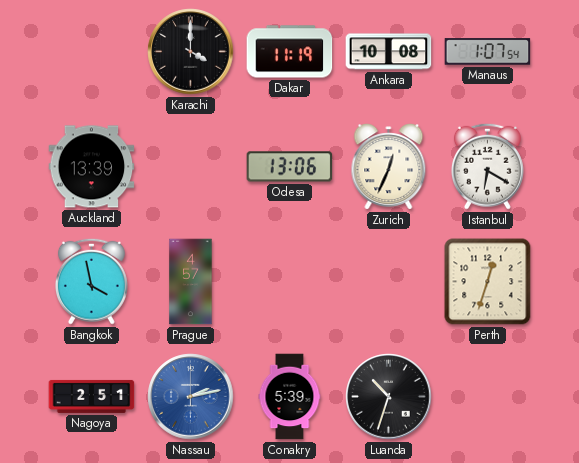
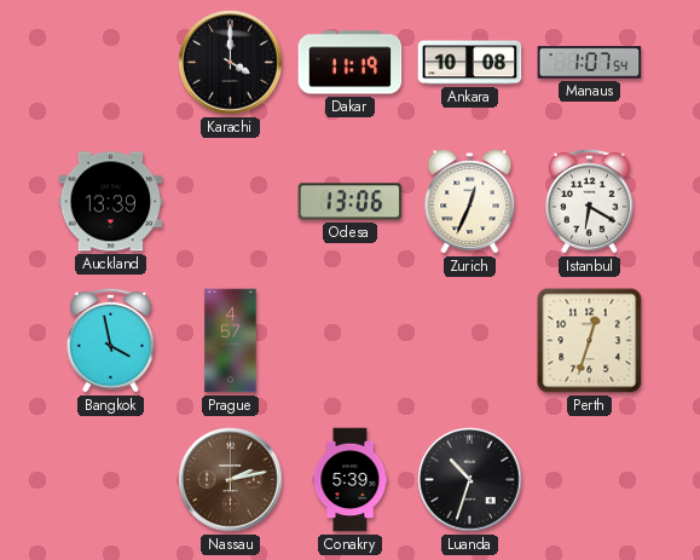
Nagoya: 2:51 -> none (92, 396)
Nassau dial: blue -> brown (231, 480)
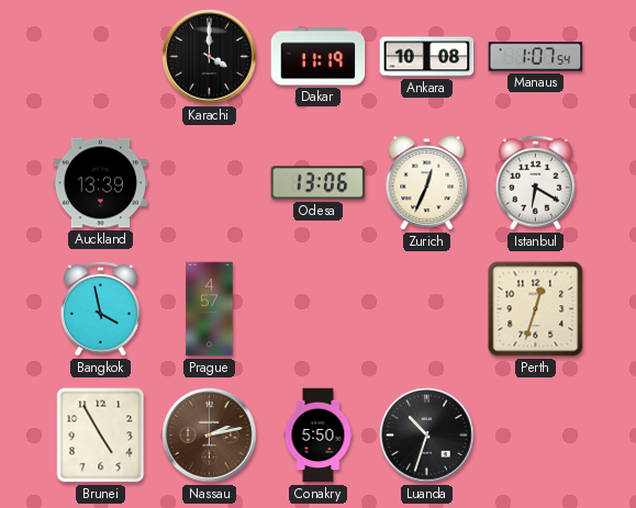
Brunei: none -> 4:55 (101, 436)
Conakry: 5:39 -> 5:50 (319, 436)
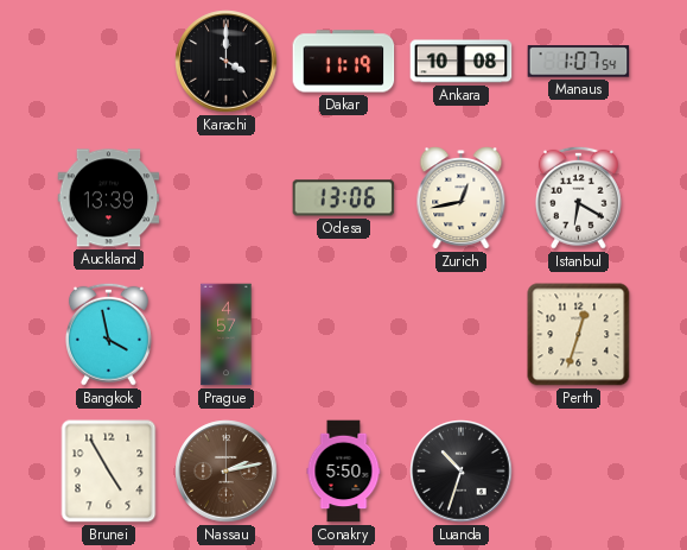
Zurich: 12:34 -> 12:43 (462, 198)
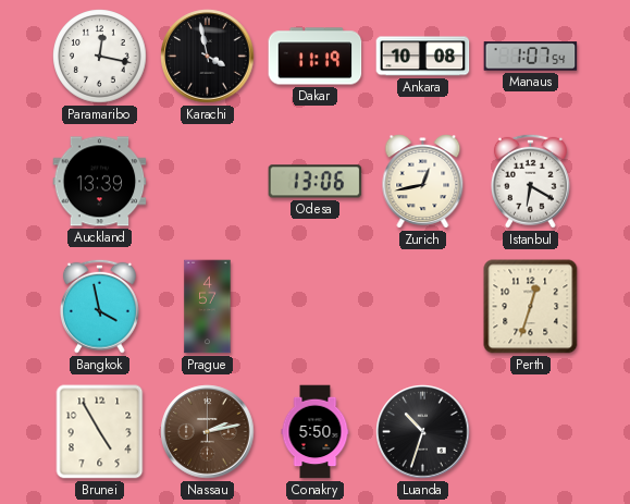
Paramaribo: none -> 12:17 (100, 57)
Karachi: 4:00 -> 3:58 (208, 57)
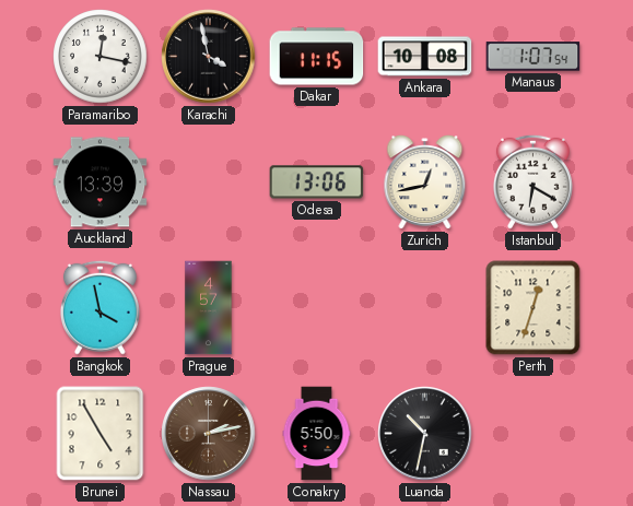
Dakar: 11:19 -> 11:15 (317, 57)
Luanda: 10:33 -> 10:32 (425, 434)
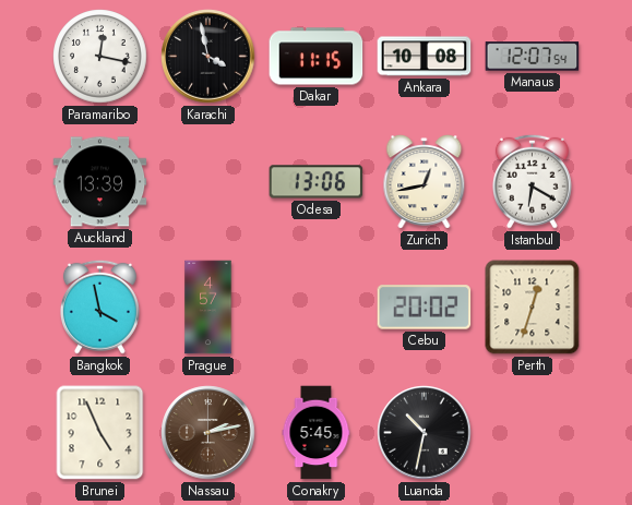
Manaus: 1:07 -> 12:07 (533, 57)
Cebu: none -> 20:02 (425, 308)
Brunei: 4:55 -> 4:56 (100, 433)
Conakry: 5:50 -> 5:45 (317, 433)
